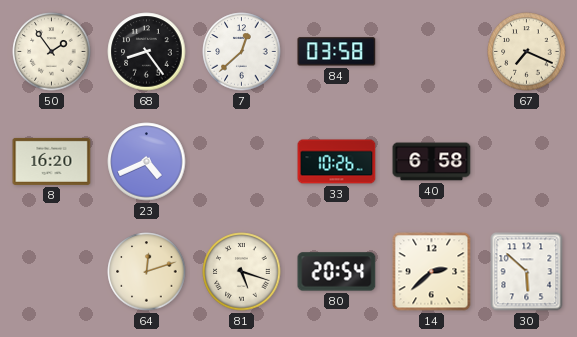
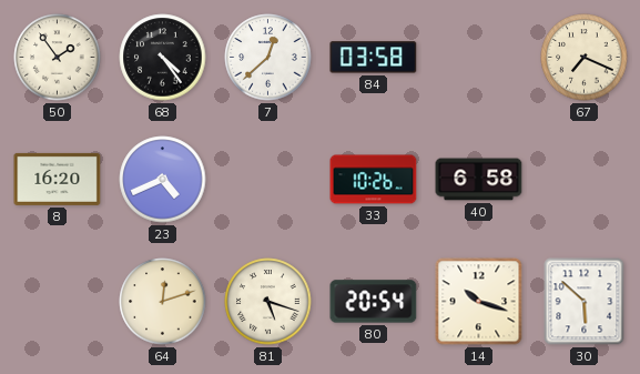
68: 8:24 -> 4:24 (163, 58)
14: 2:38 -> 10:18 (479, 302)
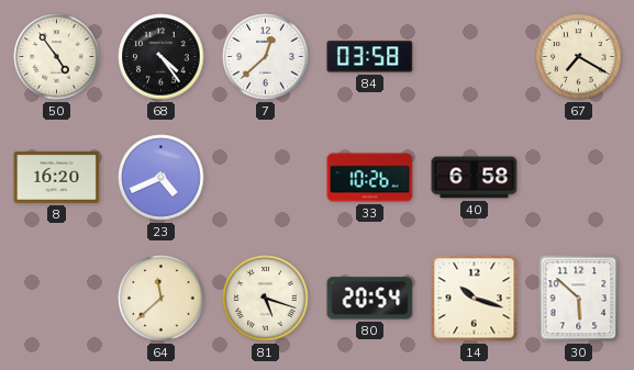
50: 1:54 -> 4:54 (57, 57)
67: 7:19 -> 7:20 (579, 57)
64: 12:12 -> 11:38 (162, 299)
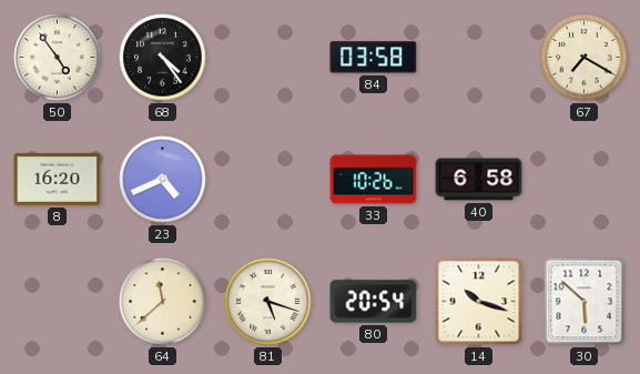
7: 12:38 -> none (266, 57)
